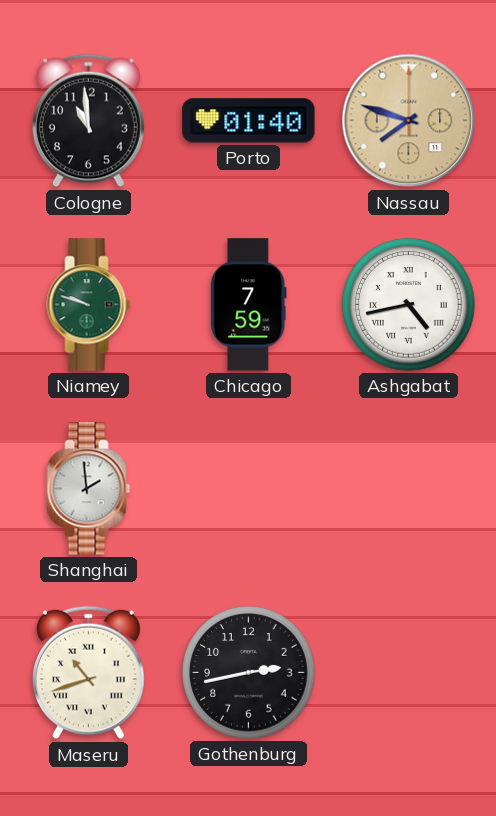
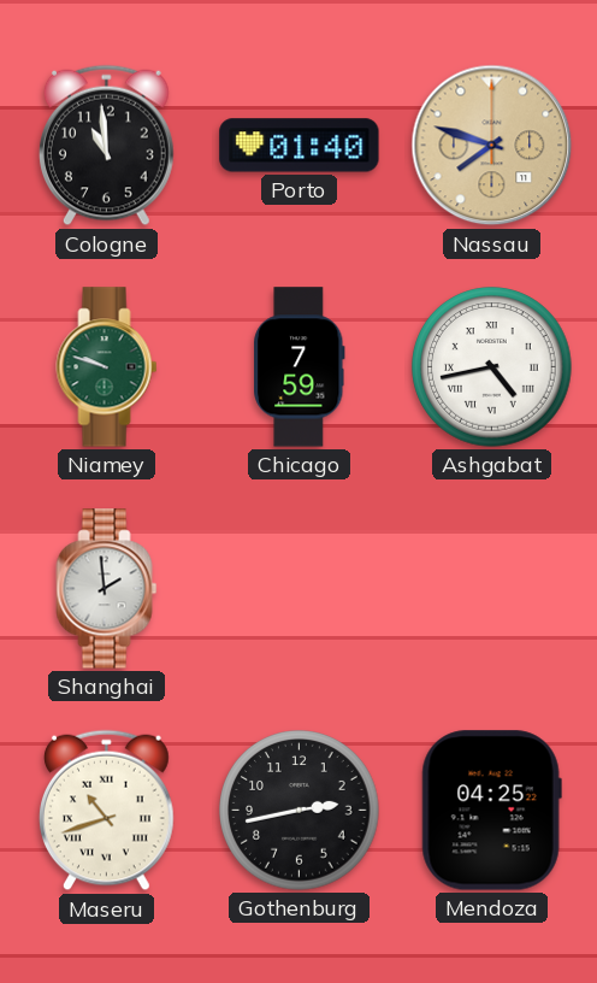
Mendoza: none -> 04:25 (491, 811)
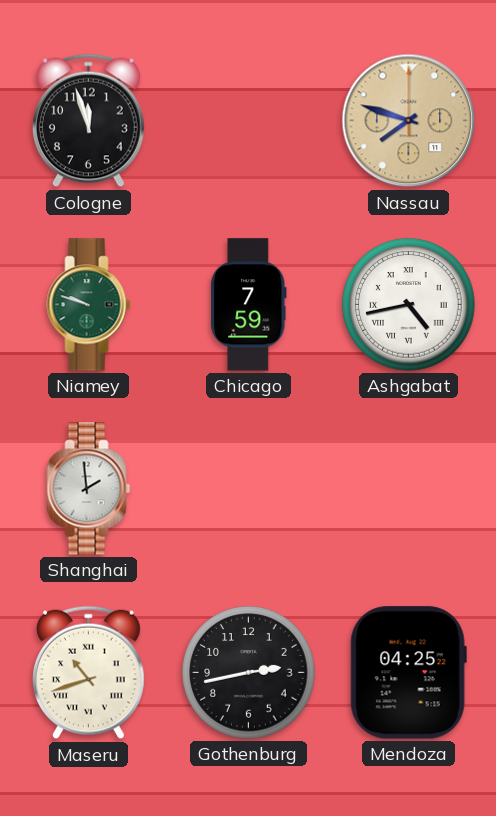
Cologne: 10:59 -> 11:57 (88, 121)
Porto: 01:40 -> none (300, 146)
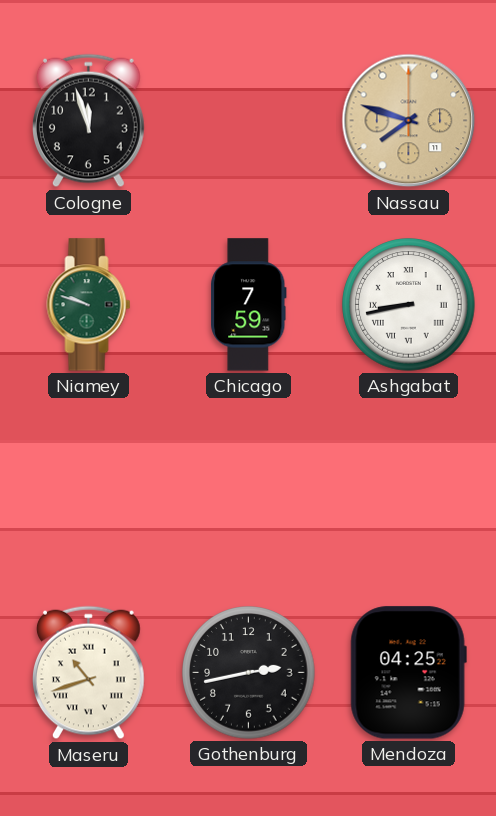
Ashgabat: 4:43 -> 8:43 (409, 305)
Shanghai: 1:59 -> none (89, 489)
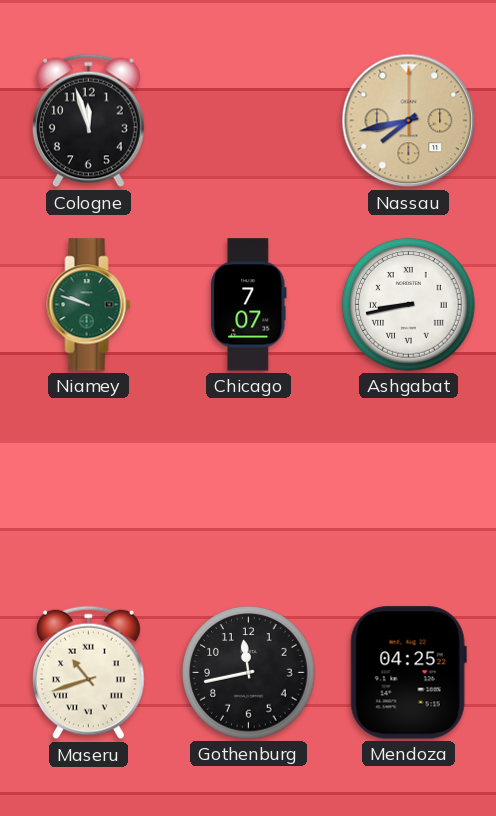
Nassau: 7:48 -> 7:43 (409, 121)
Chicago: 7:59 -> 7:07 (249, 305)
Gothenburg: 2:43 -> 11:43 (249, 673)
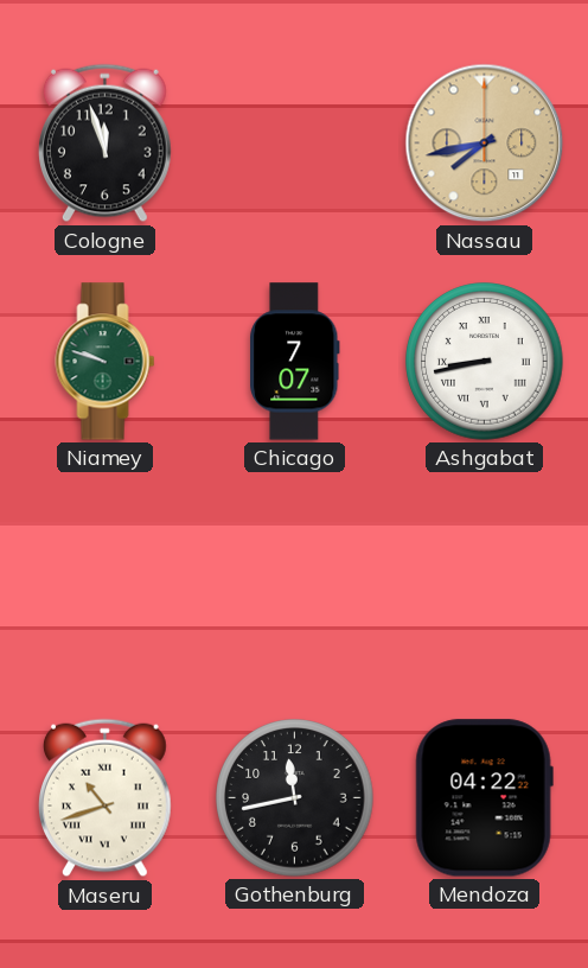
Mendoza: 04:25 -> 04:22 (484, 798)
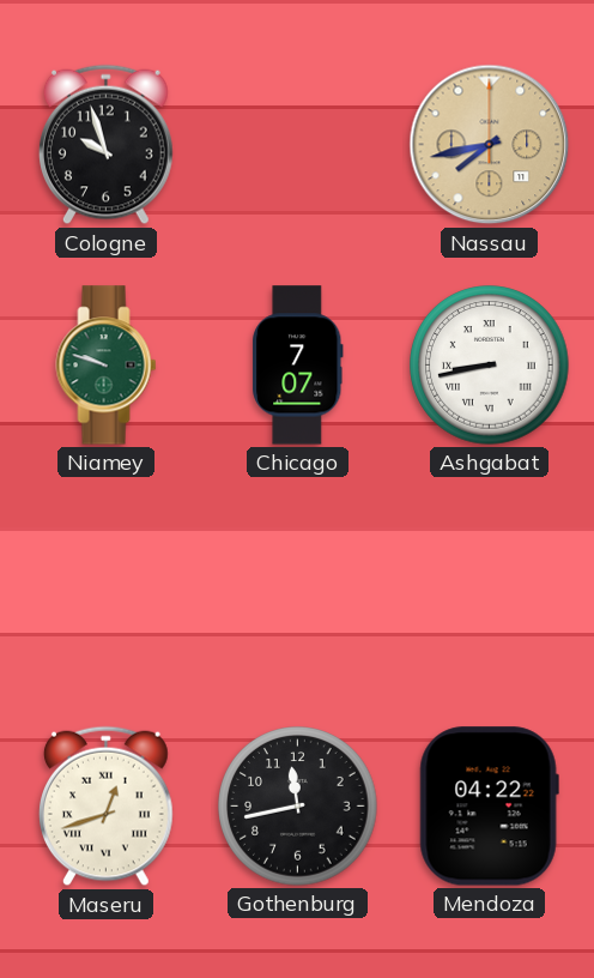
Cologne: 11:57 -> 9:57 (105, 145)
Maseru: 10:42 -> 12:42 (105, 807)
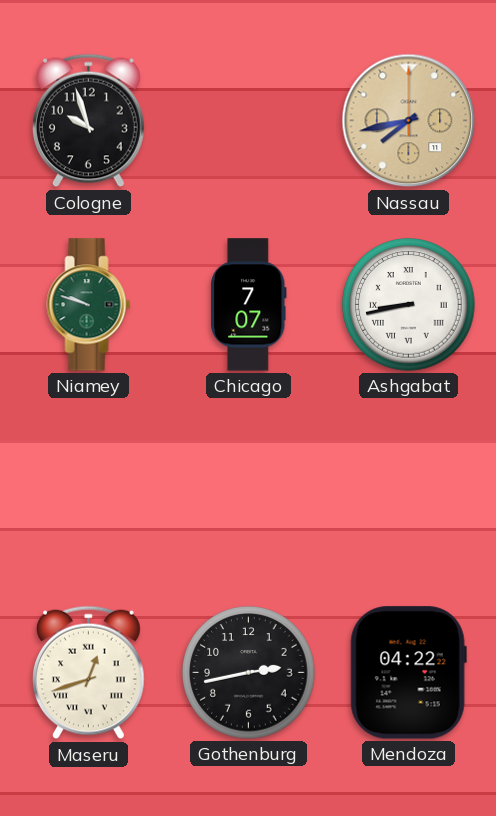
Gothenburg: 11:43 -> 2:43 (249, 673)
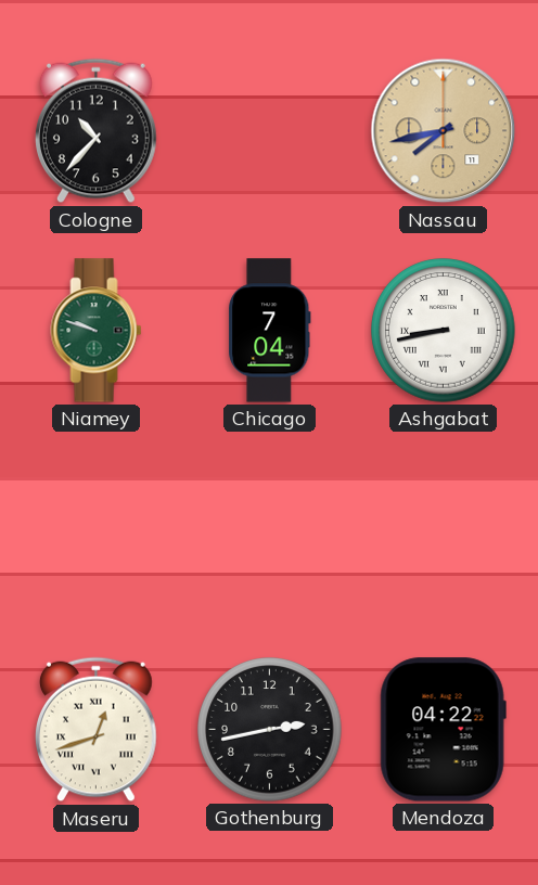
Cologne: 9:57 -> 10:37 (95, 131)
Chicago: 7:07 -> 7:04 (270, 331)
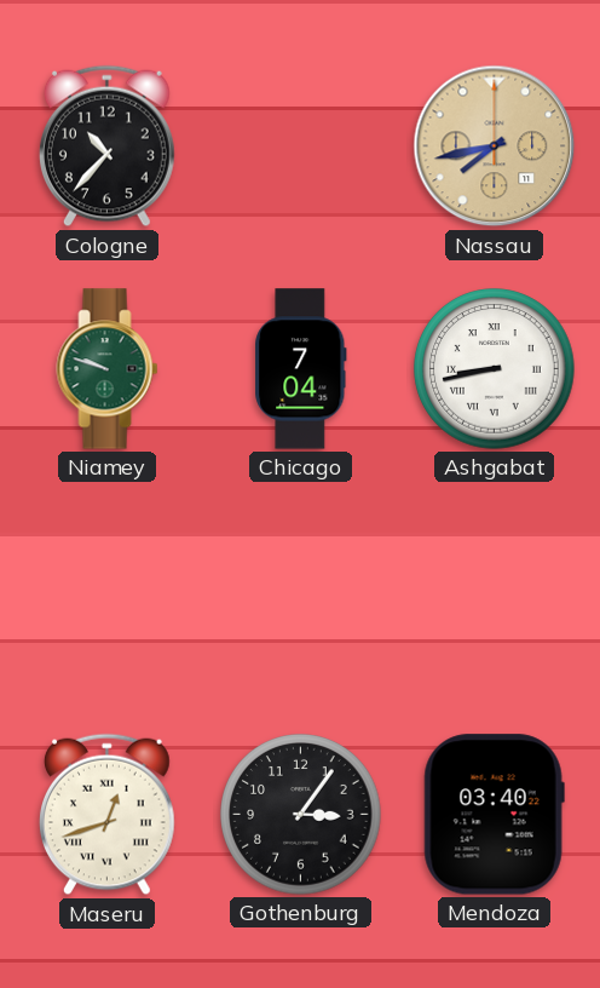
Gothenburg: 2:43 -> 3:06 (301, 815)
Mendoza: 04:22 -> 03:40 (494, 815)
